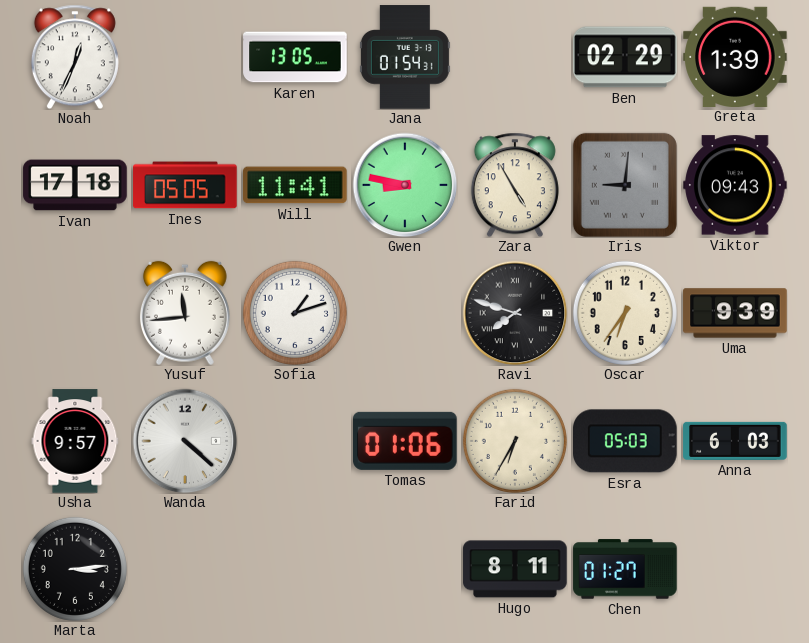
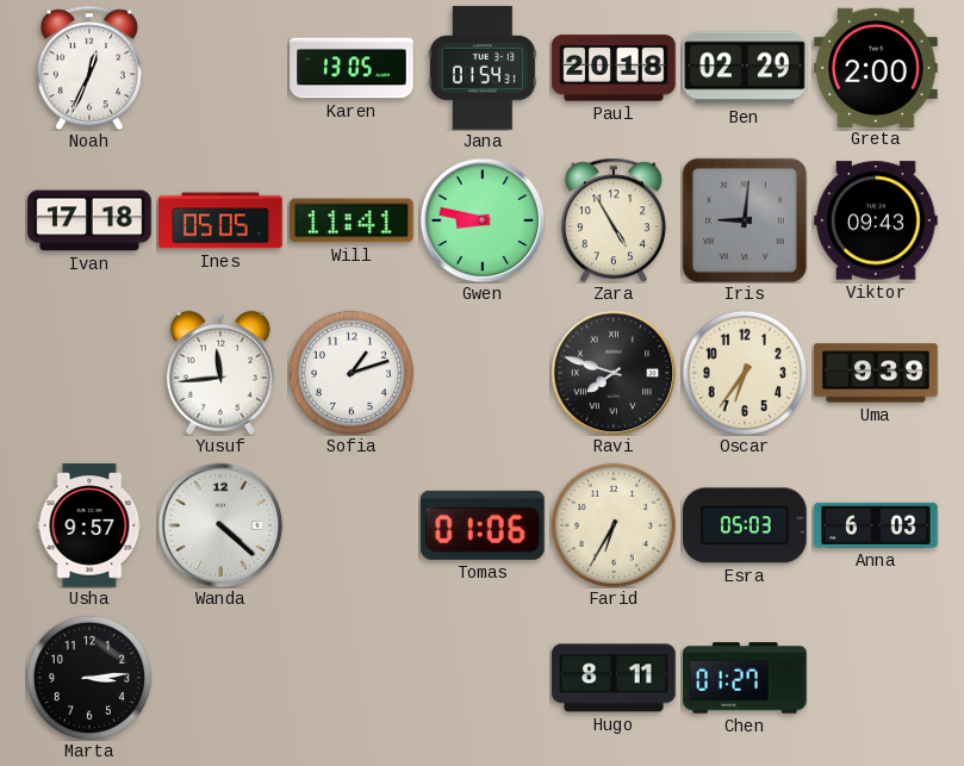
Paul: none -> 20:18 (614, 68)
Greta: 1:39 -> 2:00 (876, 67)
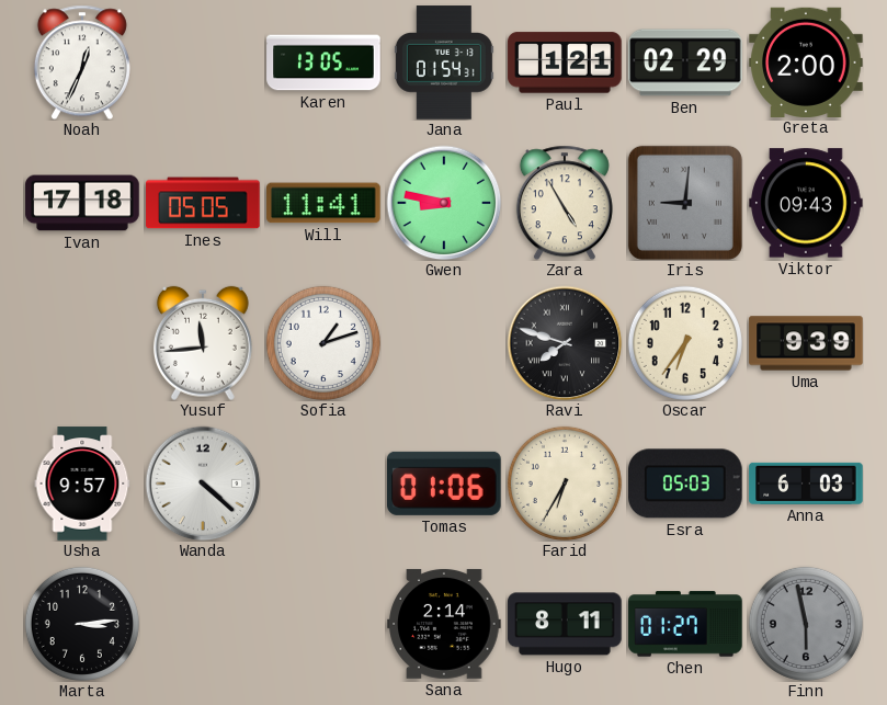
Paul: 20:18 -> 1:21 (565, 62)
Sana: none -> 2:14 (444, 624)
Finn: none -> 5:58 (806, 624)
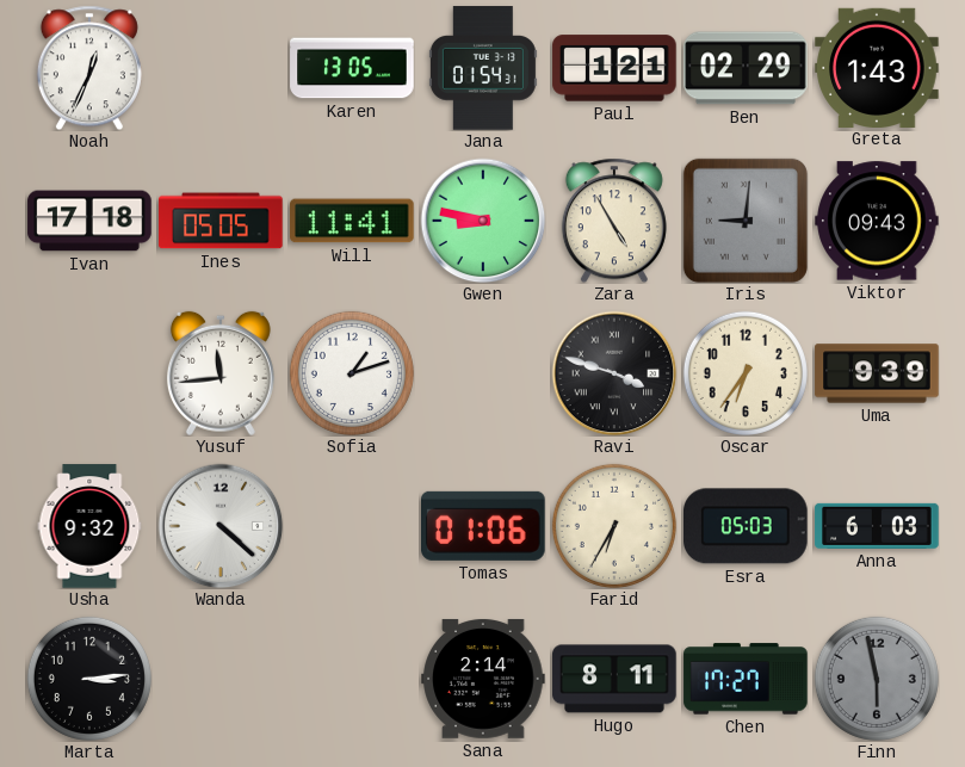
Greta: 2:00 -> 1:43 (877, 67)
Ravi: 7:48 -> 3:48 (614, 373)
Usha: 9:57 -> 9:32 (89, 526)
Chen: 01:27 -> 17:27 (746, 679)
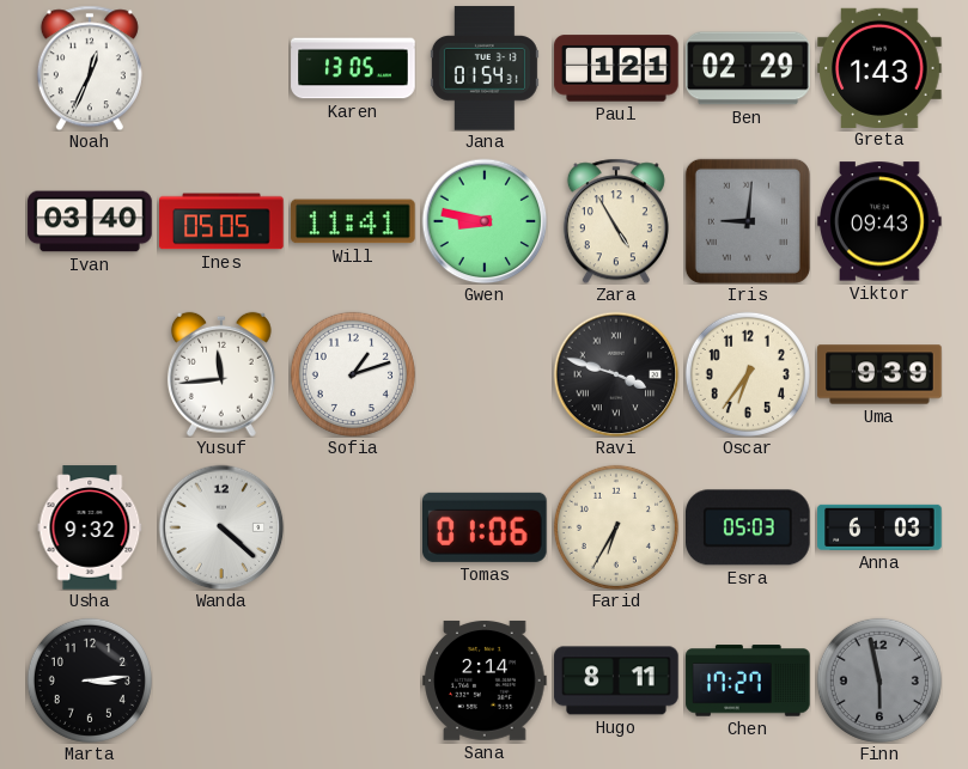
Ivan: 17:18 -> 03:40 (90, 221)
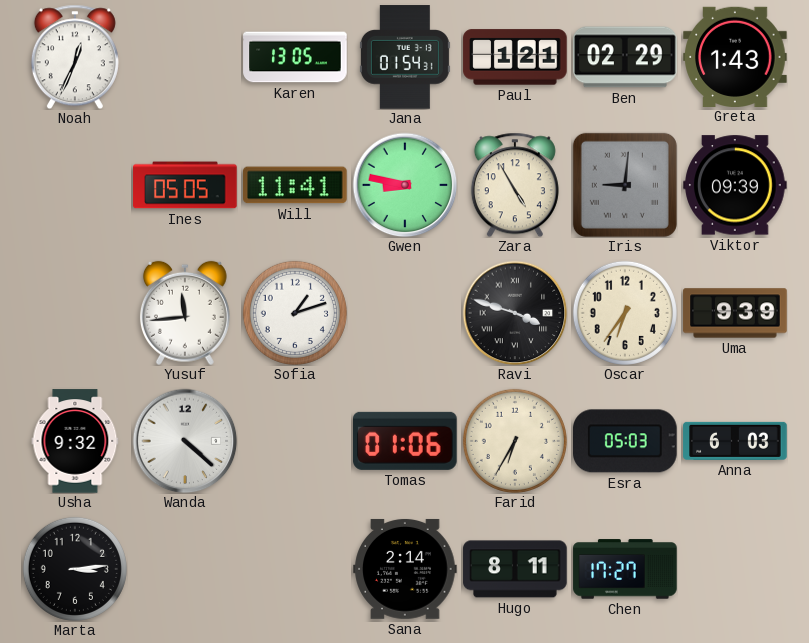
Ivan: 03:40 -> none (90, 221)
Viktor: 09:43 -> 09:39 (735, 185)
Finn: 5:58 -> none (879, 680)
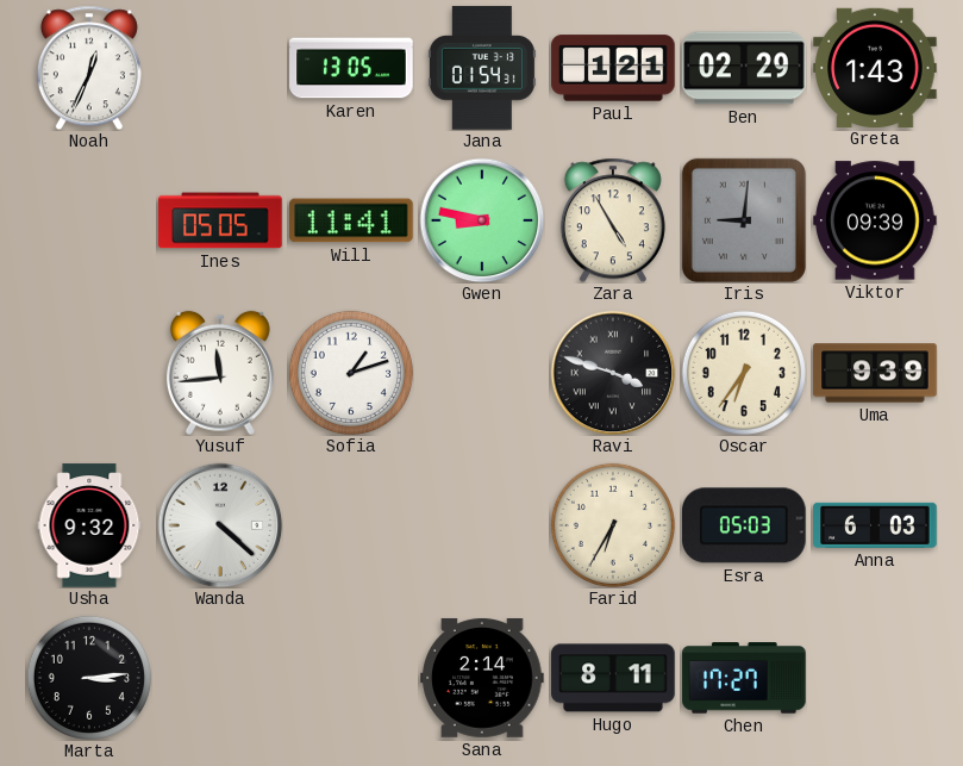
Tomas: 01:06 -> none (406, 441)
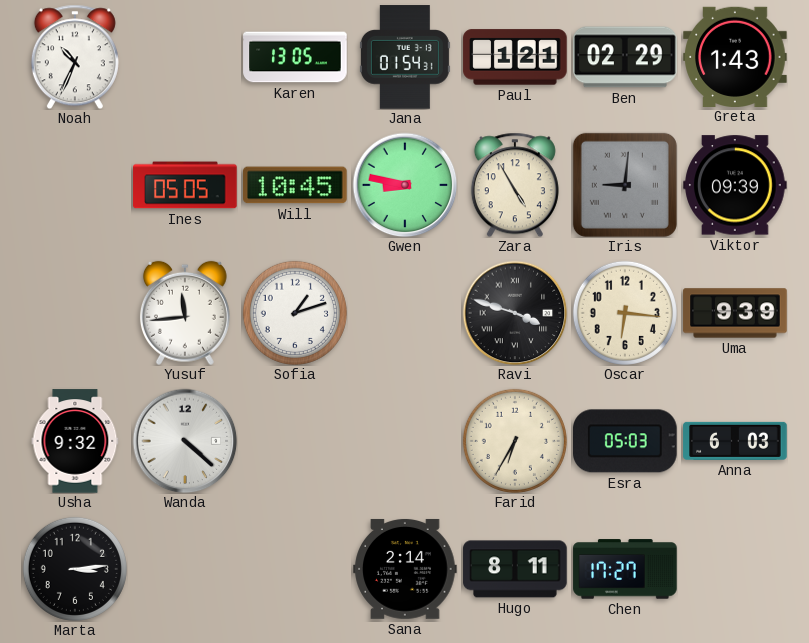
Noah: 12:34 -> 10:34 (75, 57)
Will: 11:41 -> 10:45 (295, 185)
Oscar: 6:36 -> 6:16 (625, 313)
